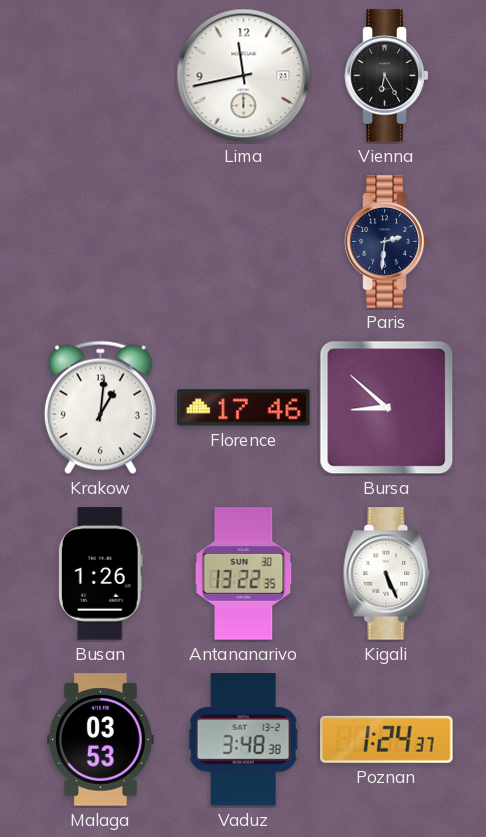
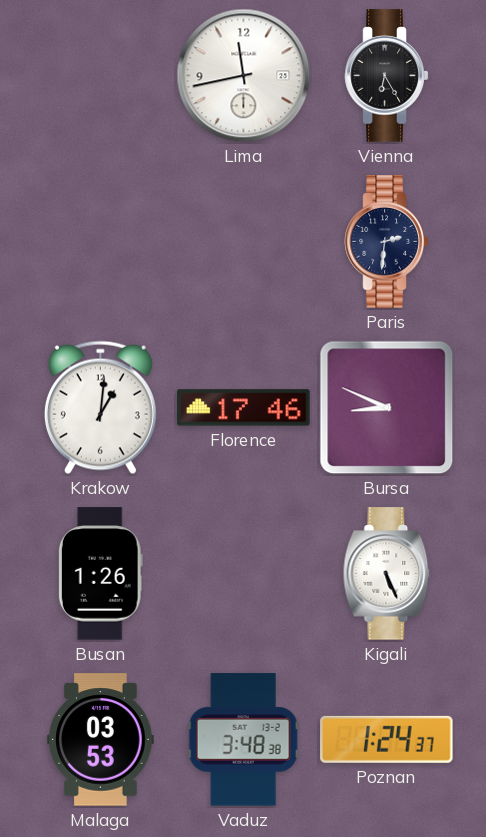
Bursa: 8:52 -> 8:49 (387, 408)
Antananarivo: 13:22 -> none (244, 574)
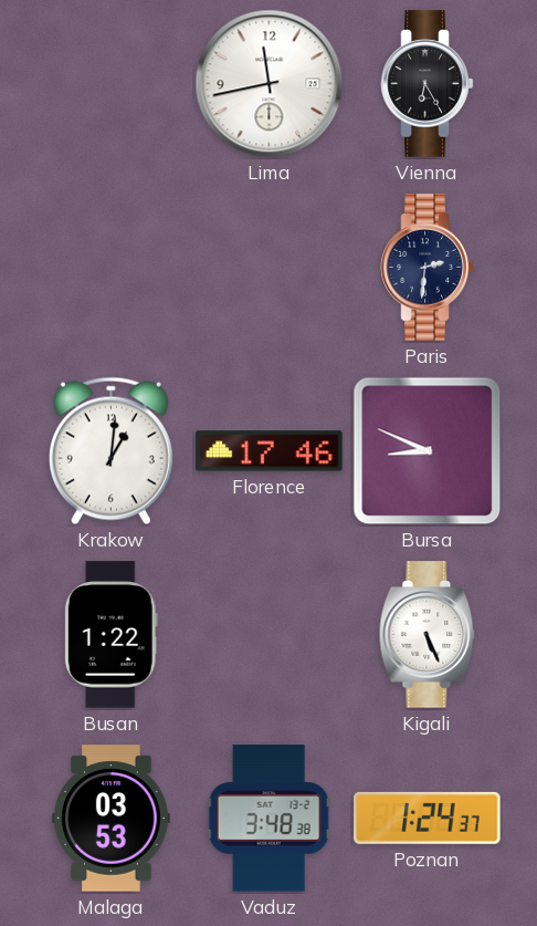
Busan: 1:26 -> 1:22 (110, 635)
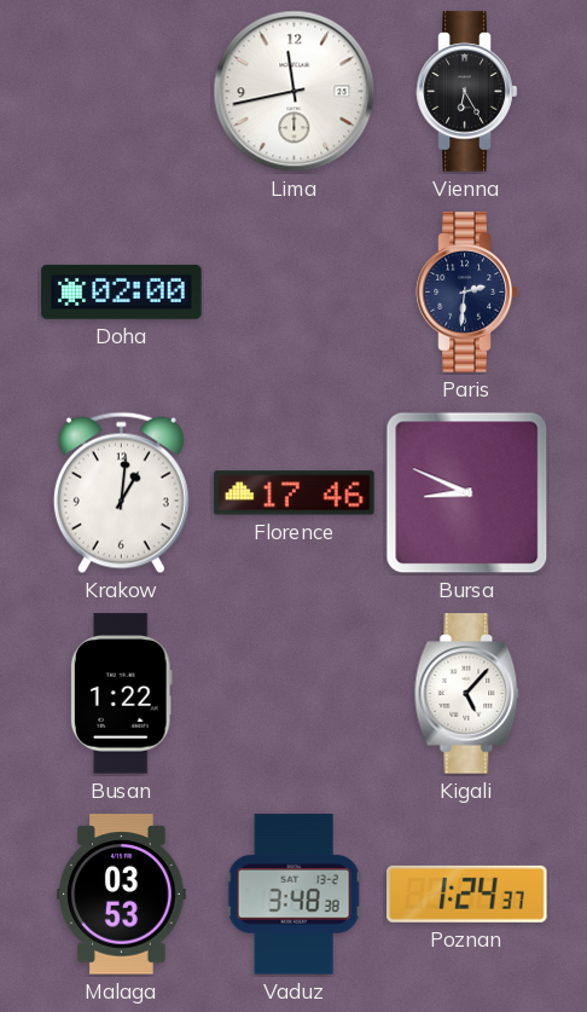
Doha: none -> 02:00 (122, 291)
Kigali: 5:26 -> 5:07 (467, 694)
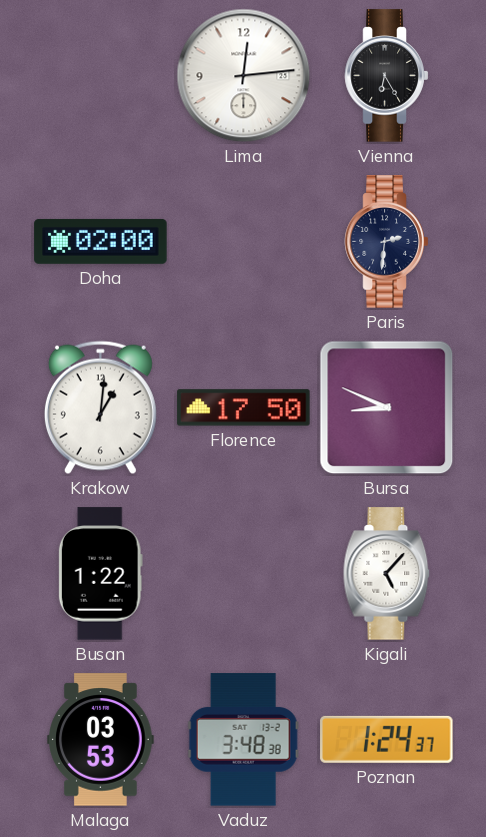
Lima: 11:43 -> 12:14 (244, 76)
Florence: 17:46 -> 17:50 (244, 408)
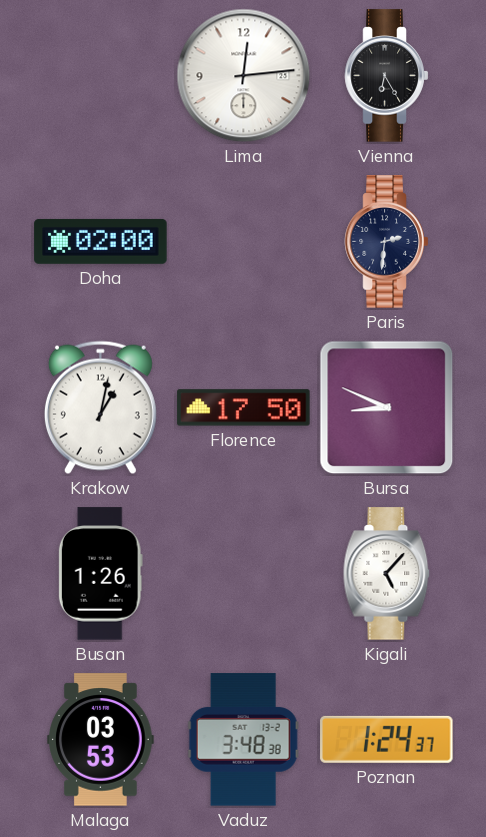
Krakow: 1:01 -> 1:02 (100, 408)
Busan: 1:22 -> 1:26 (100, 574)
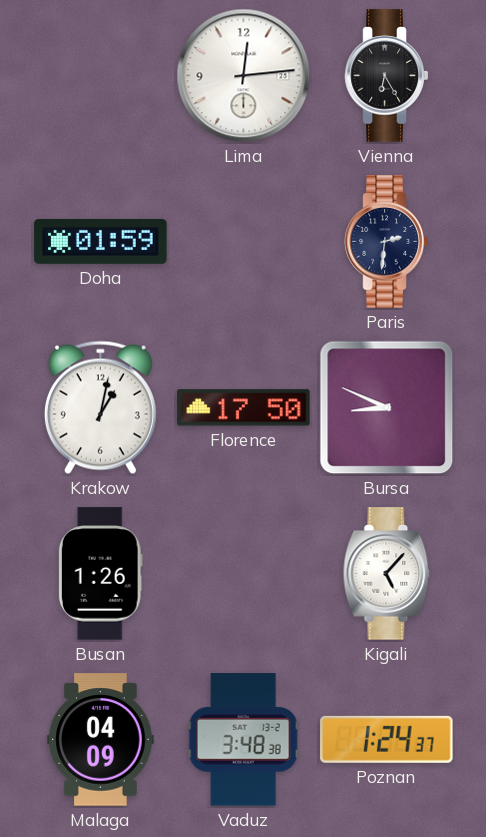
Doha: 02:00 -> 01:59 (101, 241)
Malaga: 03:53 -> 04:09 (101, 740)
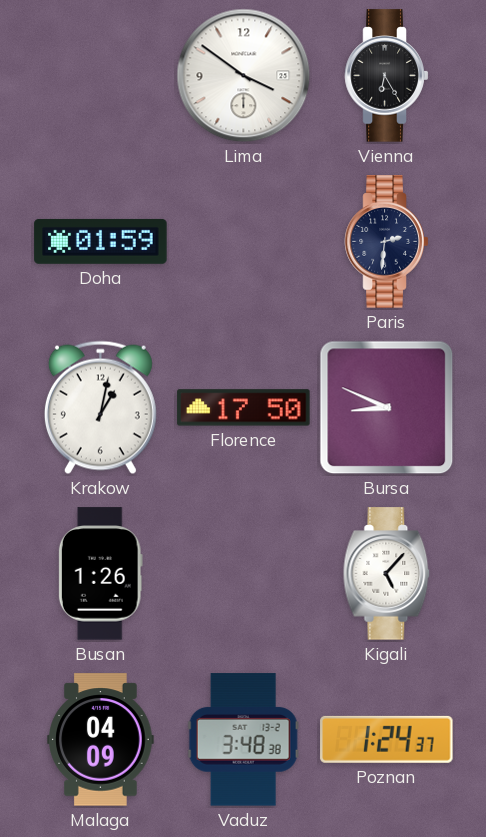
Lima: 12:14 -> 3:51 (244, 76)
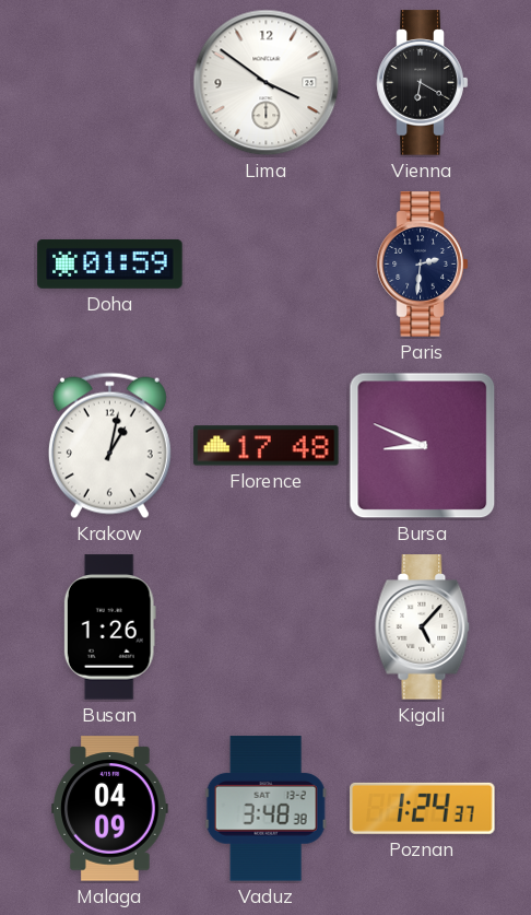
Vienna: 6:25 -> 6:20 (423, 83)
Florence: 17:50 -> 17:48 (267, 446)
